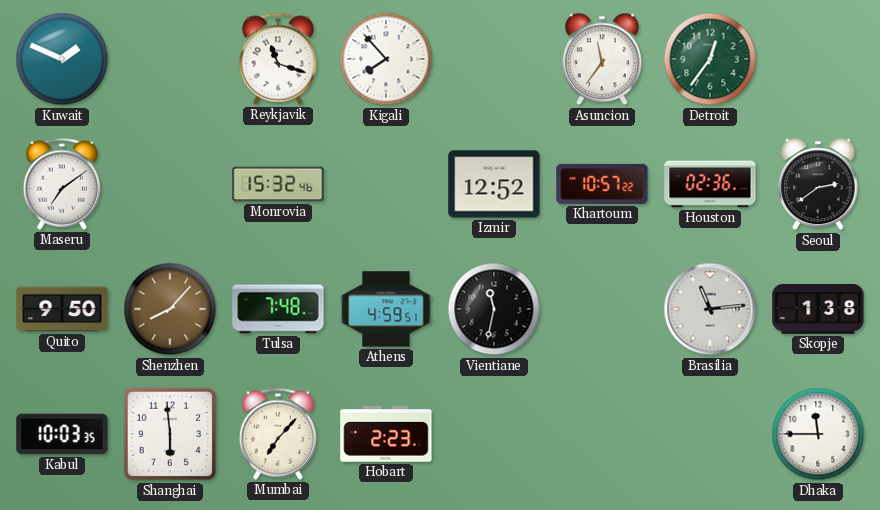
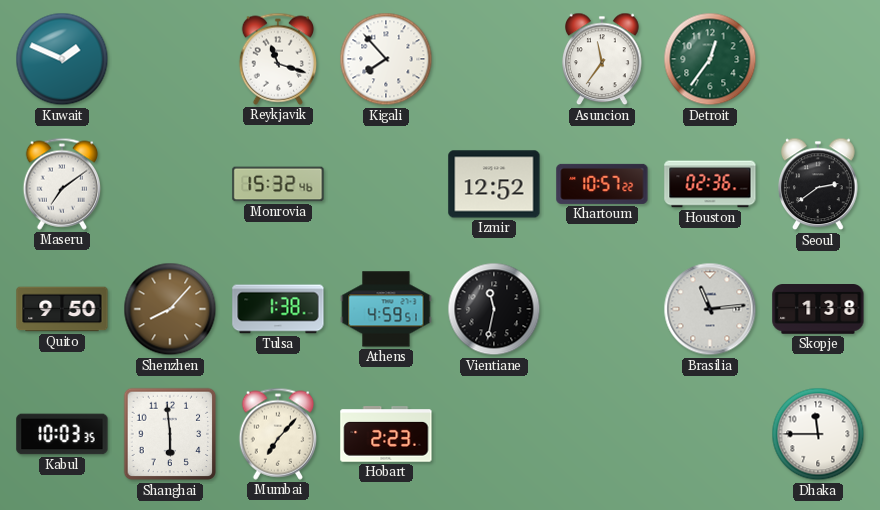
Tulsa: 7:48 -> 1:38 (278, 309)
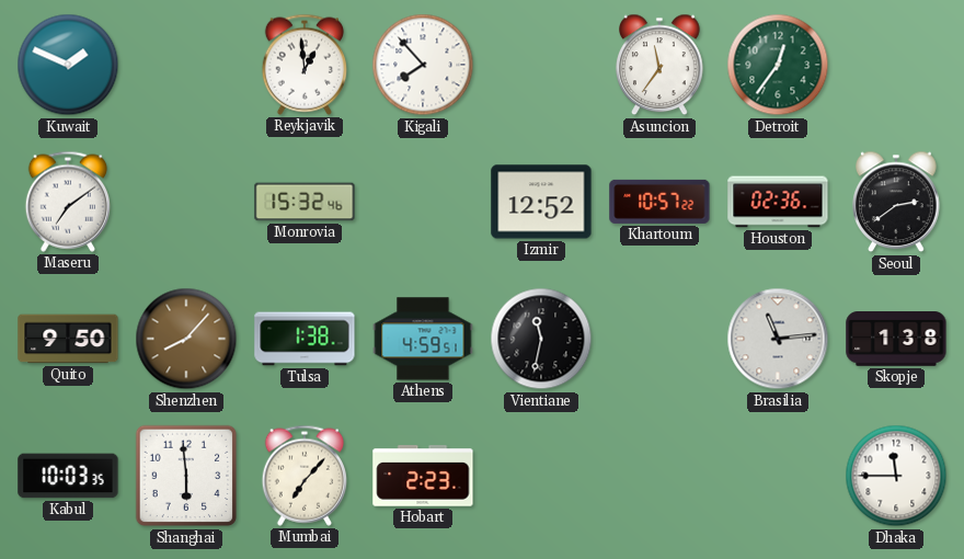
Reykjavik: 11:18 -> 12:59 (303, 65)
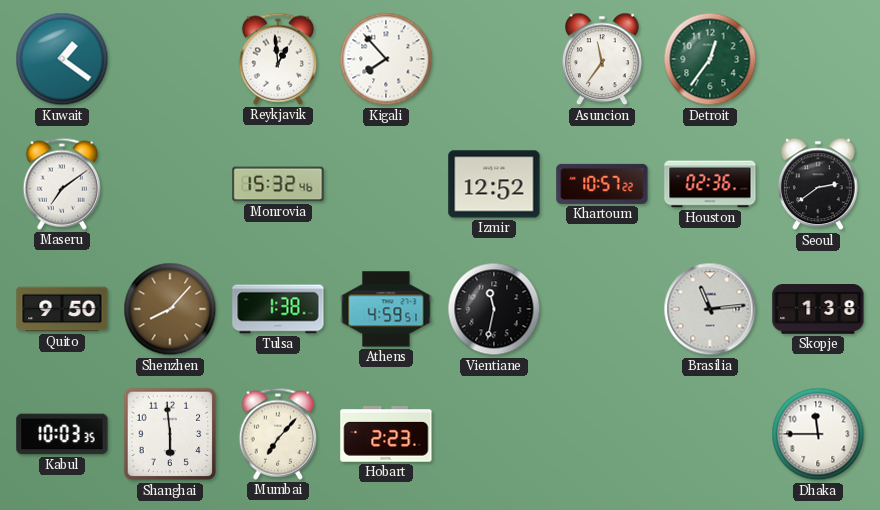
Kuwait: 1:49 -> 1:21 (62, 59)
